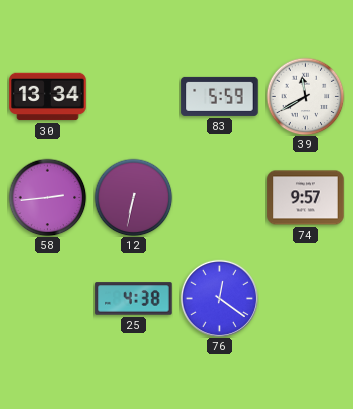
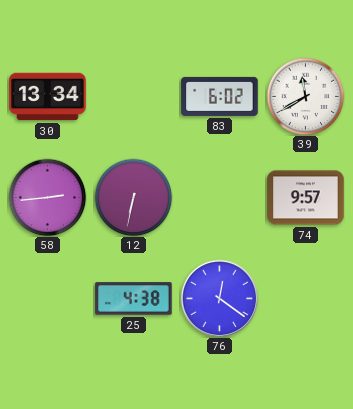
83: 5:59 -> 6:02 (220, 96)
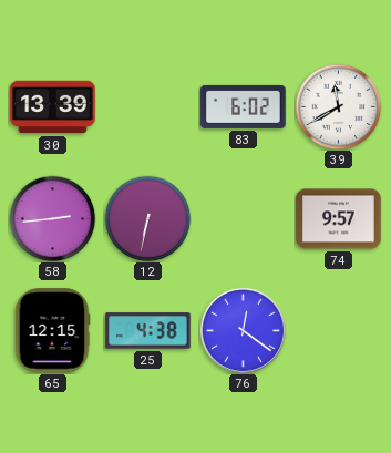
30: 13:34 -> 13:39 (53, 107)
65: none -> 12:15 (52, 331)
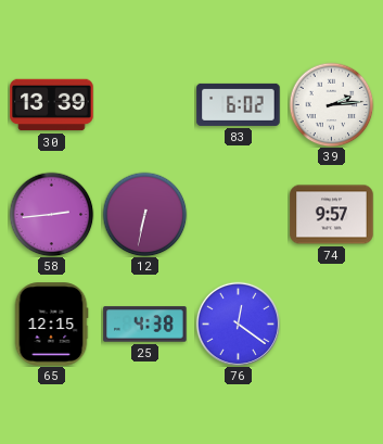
39: 11:40 -> 2:14 (331, 104)
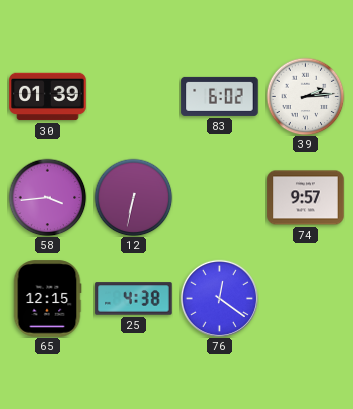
30: 13:39 -> 01:39 (48, 97)
58: 2:44 -> 3:44 (47, 197)
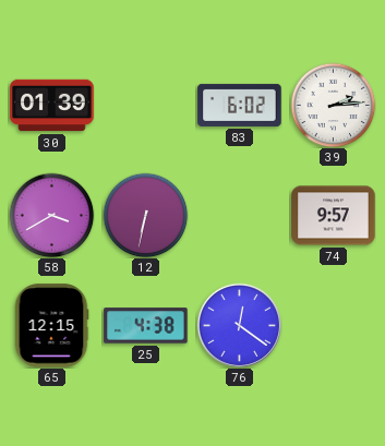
58: 3:44 -> 3:40 (51, 215)
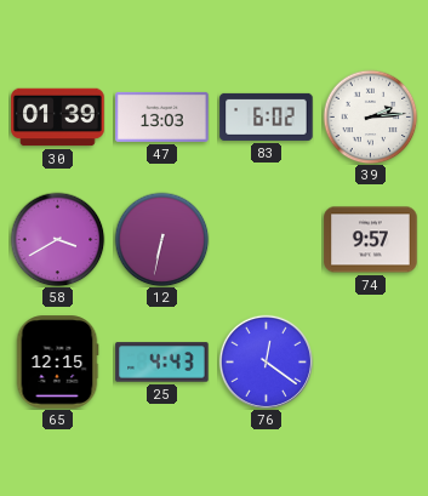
47: none -> 13:03 (162, 116)
25: 4:38 -> 4:43 (162, 363)
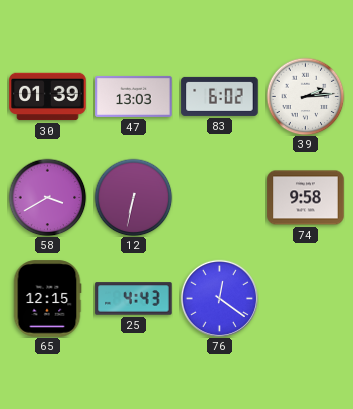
74: 9:57 -> 9:58 (306, 198)
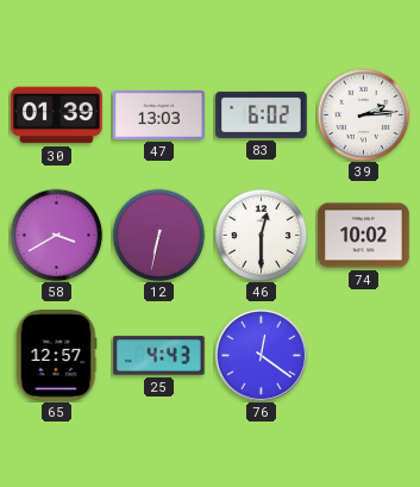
46: none -> 12:30 (261, 235)
74: 9:58 -> 10:02 (364, 236)
65: 12:15 -> 12:57 (56, 356)
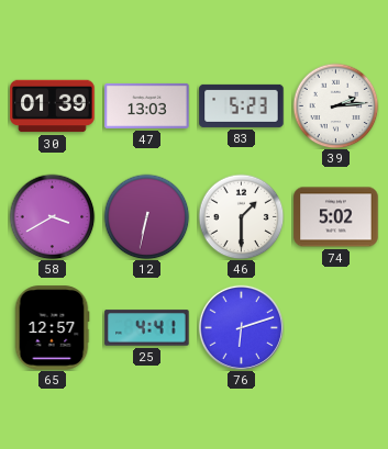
83: 6:02 -> 5:23 (242, 105)
46: 12:30 -> 1:30 (241, 216)
74: 10:02 -> 5:02 (336, 217)
25: 4:43 -> 4:41 (147, 328)
76: 12:21 -> 6:12 (241, 327)
